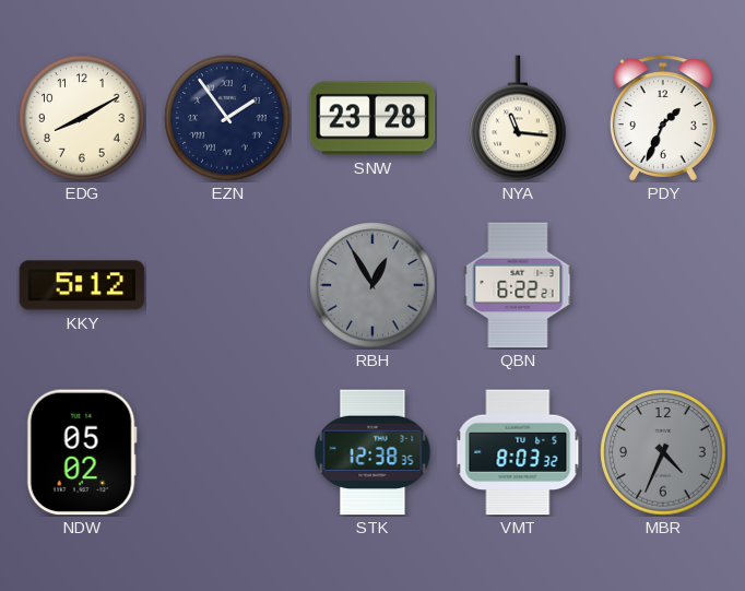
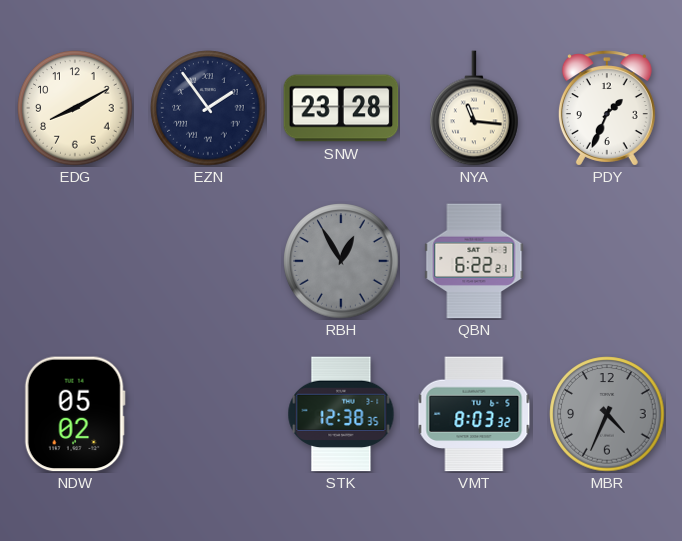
KKY: 5:12 -> none (82, 285)
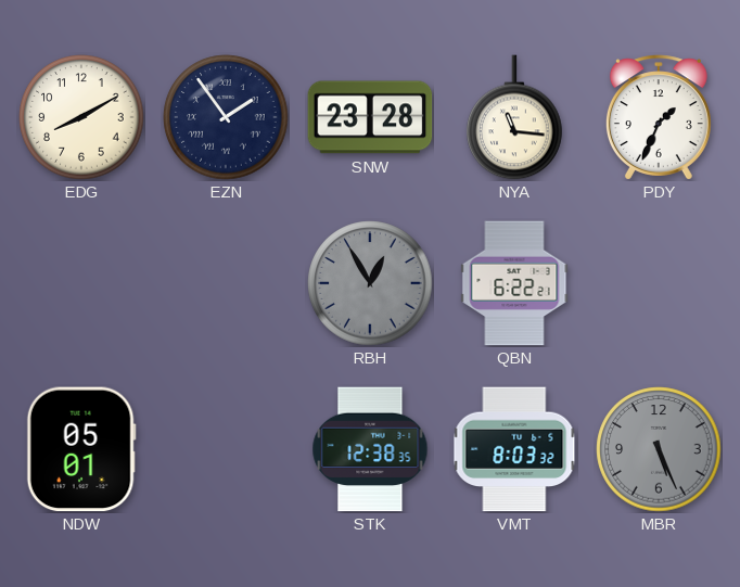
NDW: 05:02 -> 05:01 (81, 449)
MBR: 4:34 -> 5:26 (659, 449)
